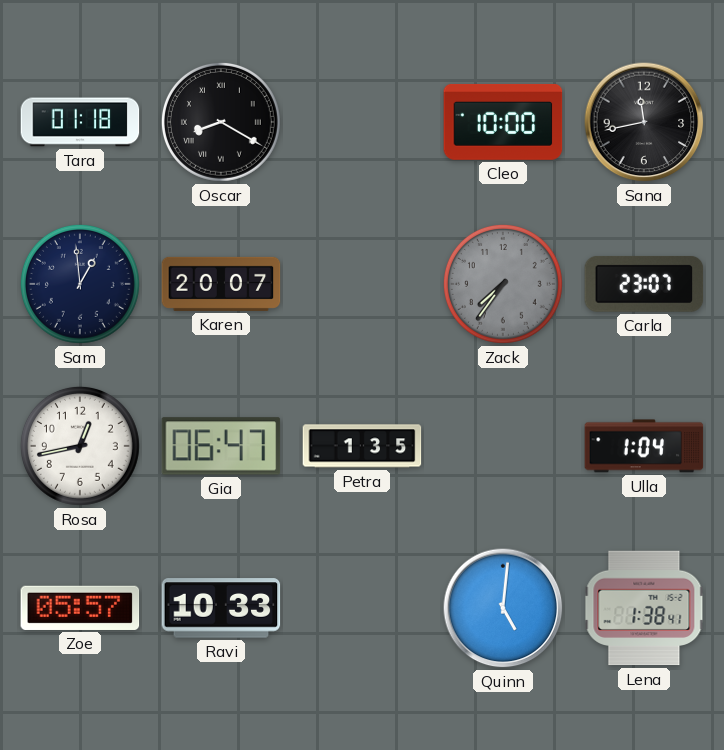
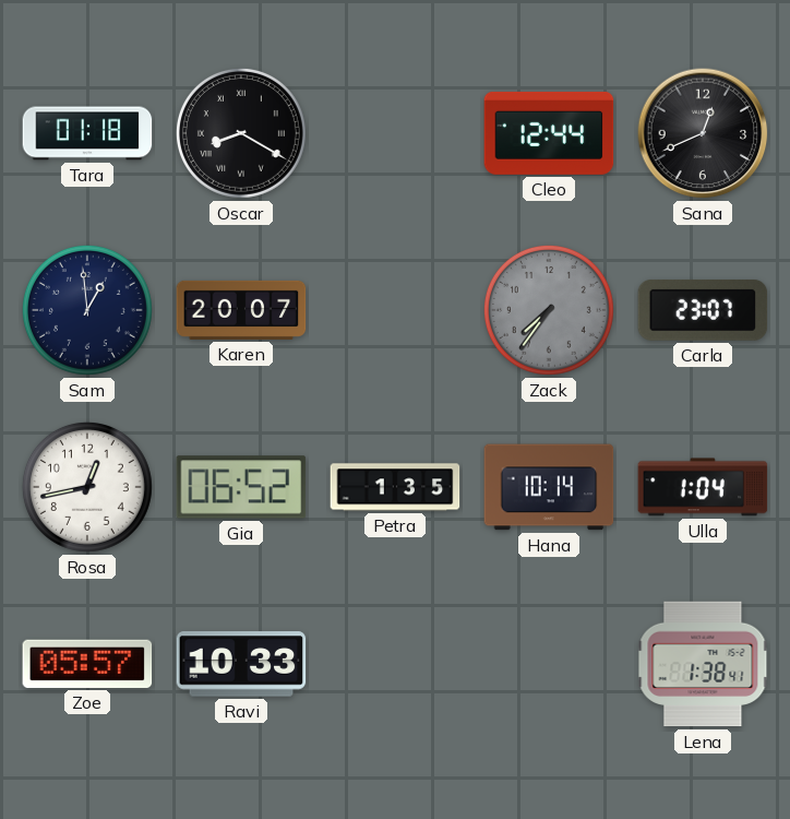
Cleo: 10:00 -> 12:44 (549, 133)
Sana: 11:43 -> 12:41 (703, 133)
Gia: 06:47 -> 06:52 (241, 487)
Hana: none -> 10:14 (549, 487)
Quinn: 5:01 -> none (503, 608)
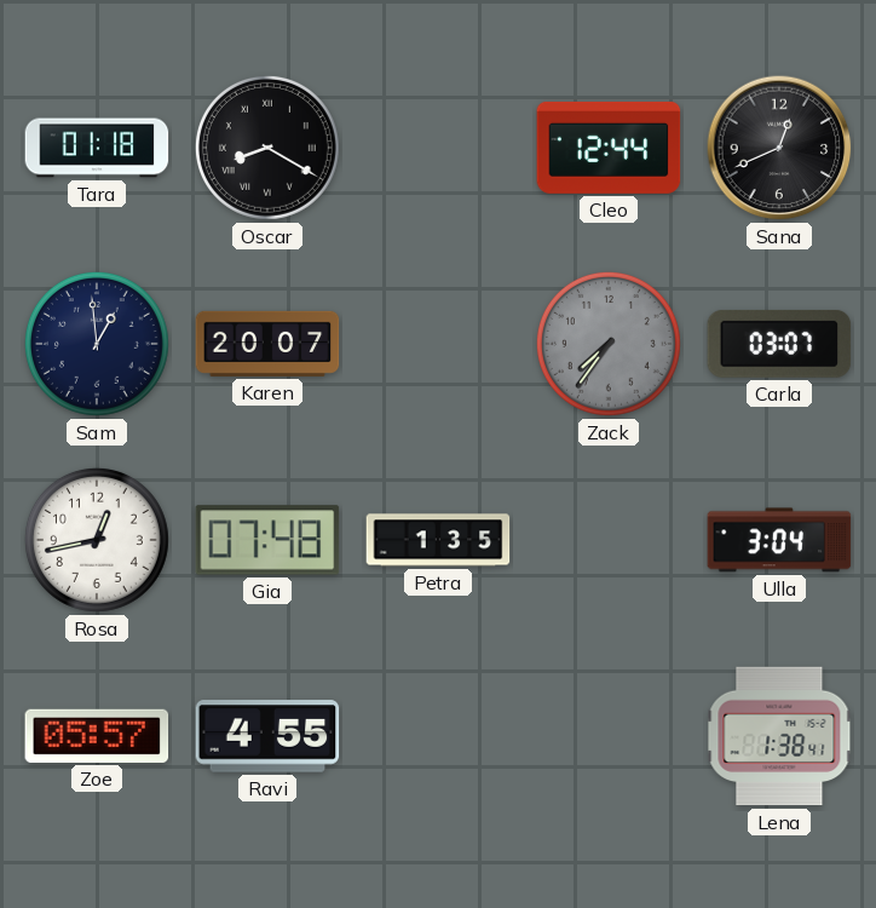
Carla: 23:07 -> 03:07 (779, 344)
Gia: 06:52 -> 07:48 (267, 540)
Hana: 10:14 -> none (549, 487)
Ulla: 1:04 -> 3:04 (779, 540)
Ravi: 10:33 -> 4:55 (267, 736)
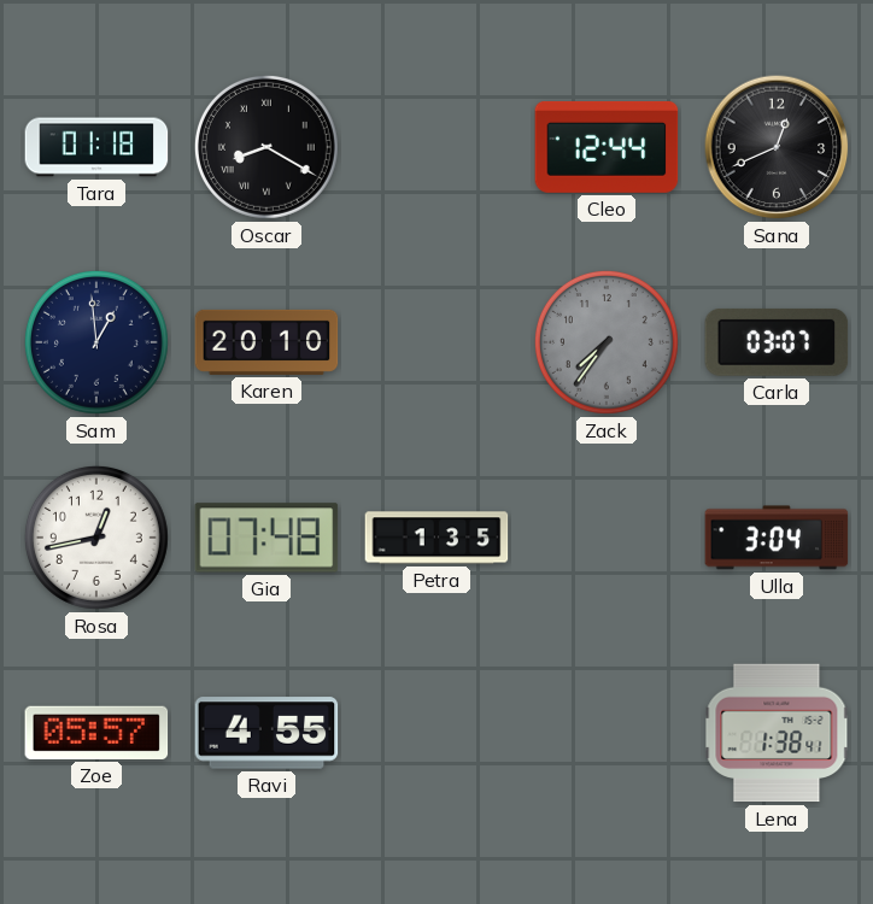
Karen: 20:07 -> 20:10 (266, 342)
